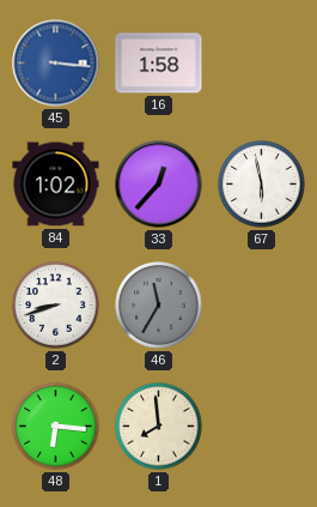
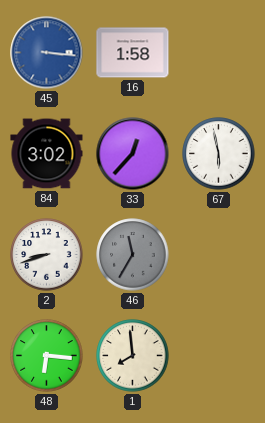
84: 1:02 -> 3:02 (47, 154)
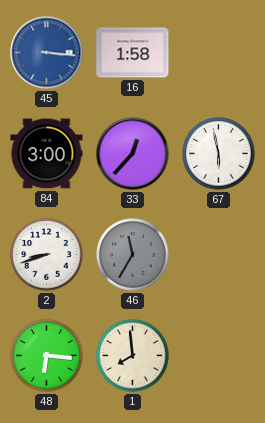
84: 3:02 -> 3:00 (47, 154)
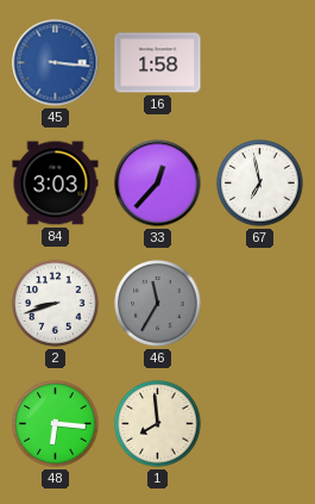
84: 3:00 -> 3:03 (56, 183)
67: 5:58 -> 6:58 (260, 183)
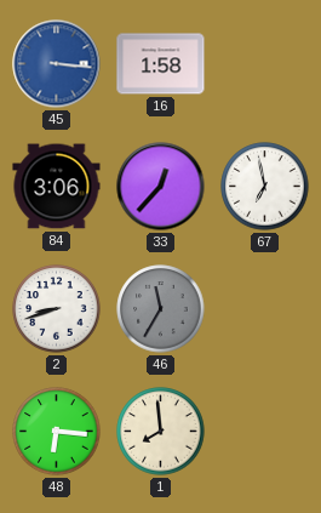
84: 3:03 -> 3:06 (57, 187)
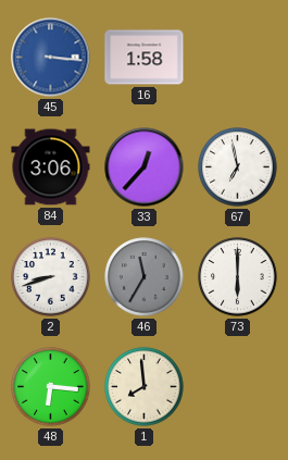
73: none -> 6:00 (238, 277)
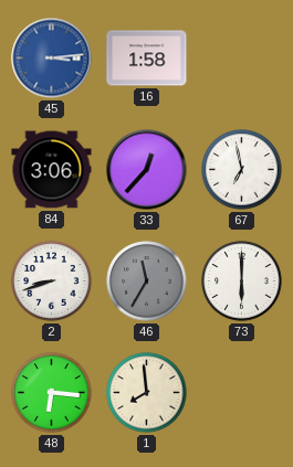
45: 3:16 -> 3:14 (52, 59)
